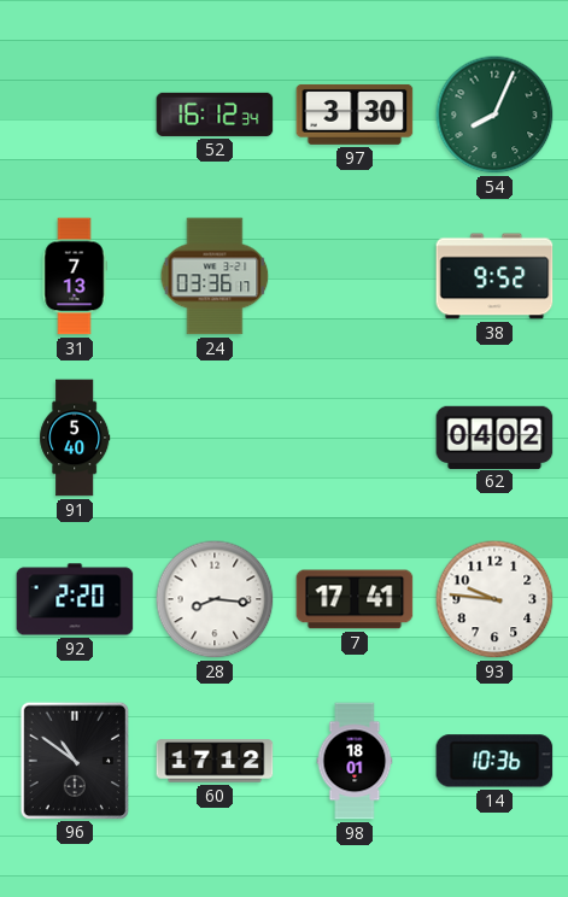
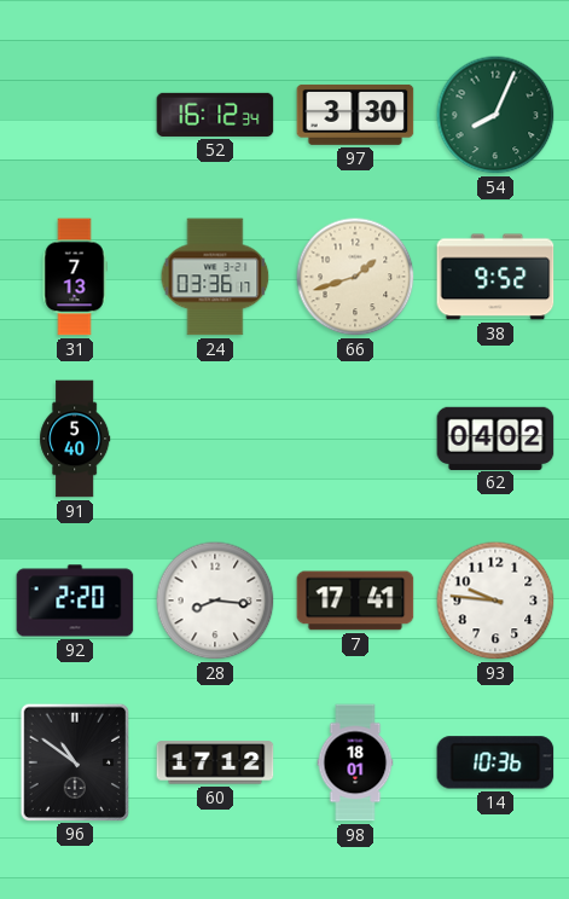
66: none -> 1:42 (355, 277)
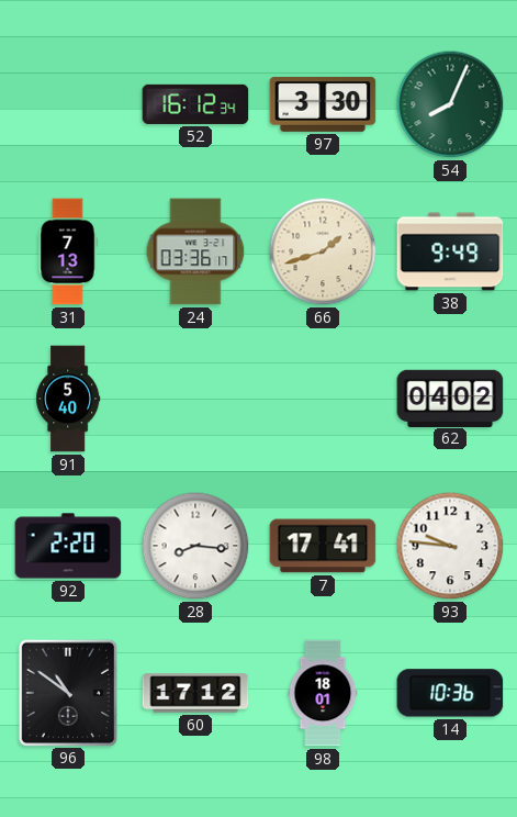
38: 9:52 -> 9:49 (450, 251)
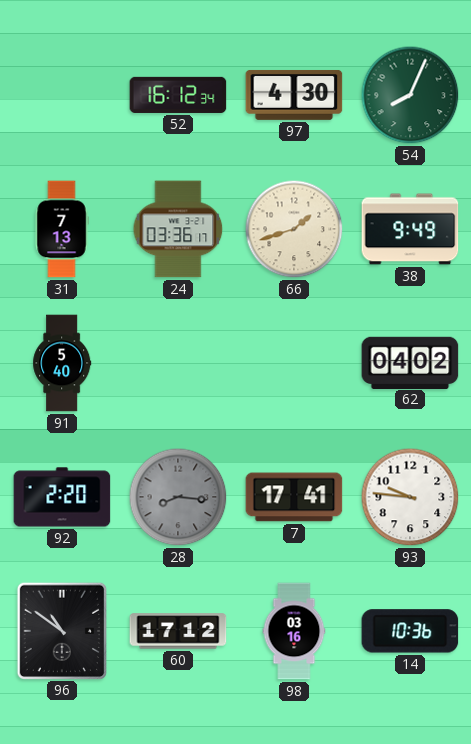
97: 3:30 -> 4:30 (294, 95)
28 dial: white -> grey (178, 497)
98: 18:01 -> 03:16 (294, 631)
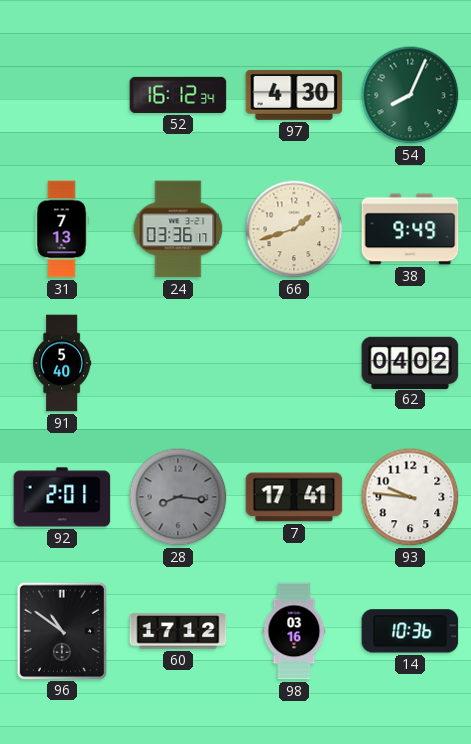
92: 2:20 -> 2:01 (62, 497)
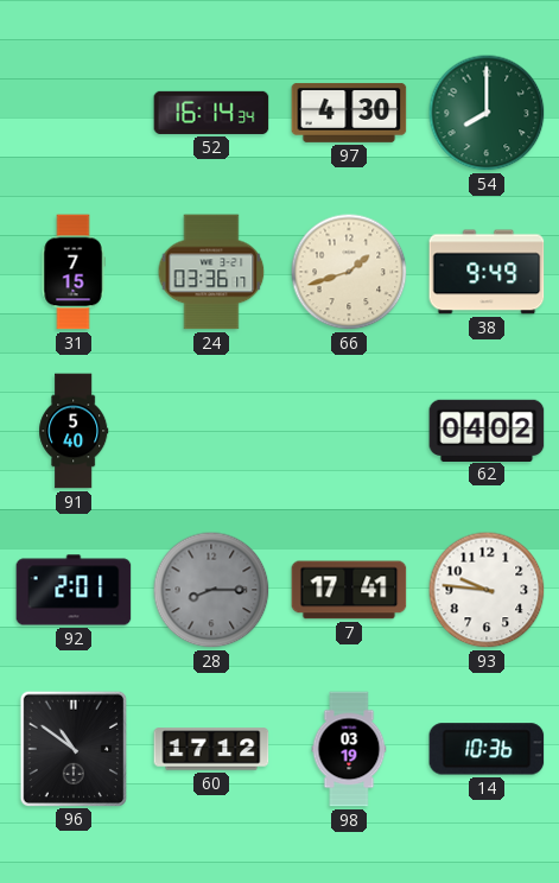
52: 16:12 -> 16:14 (211, 113)
54: 8:04 -> 8:00 (487, 113)
31: 7:13 -> 7:15 (74, 272)
28: 8:16 -> 8:15 (211, 590)
98: 03:16 -> 03:19 (349, 749)
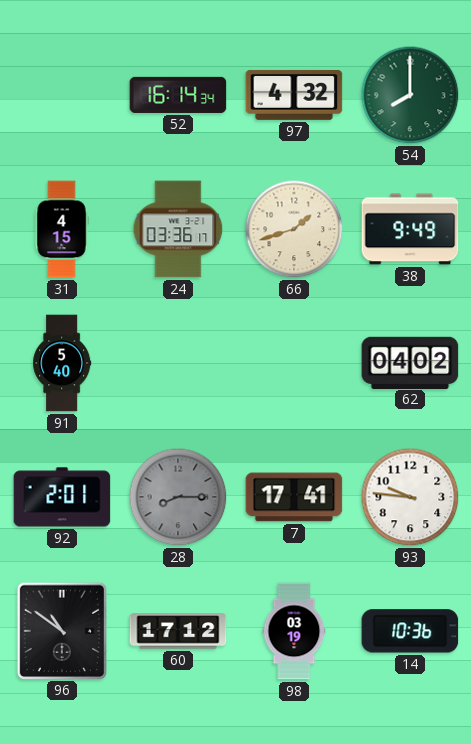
97: 4:30 -> 4:32 (294, 95)
31: 7:15 -> 4:15 (62, 229)
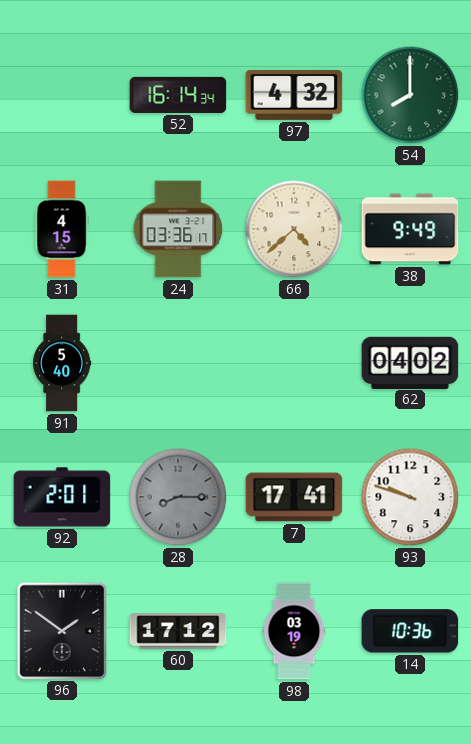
66: 1:42 -> 4:38 (294, 229)
93: 9:46 -> 9:48 (410, 497)
96: 10:51 -> 1:51 (61, 630)
